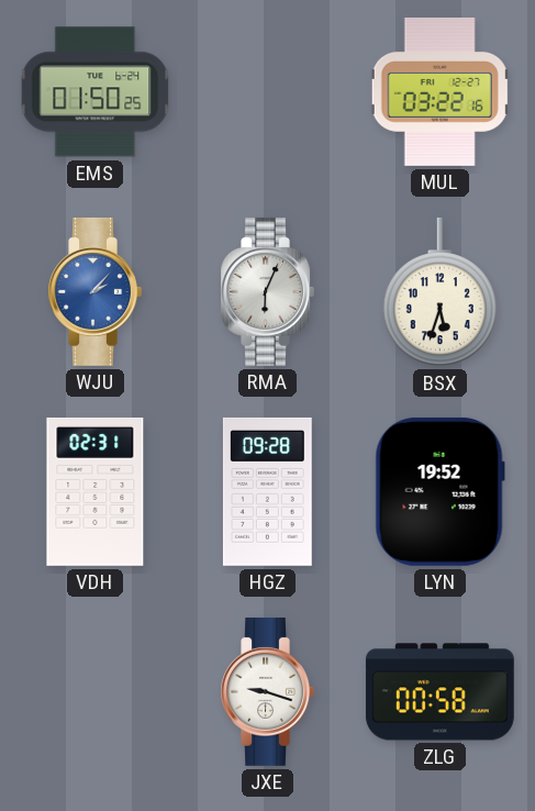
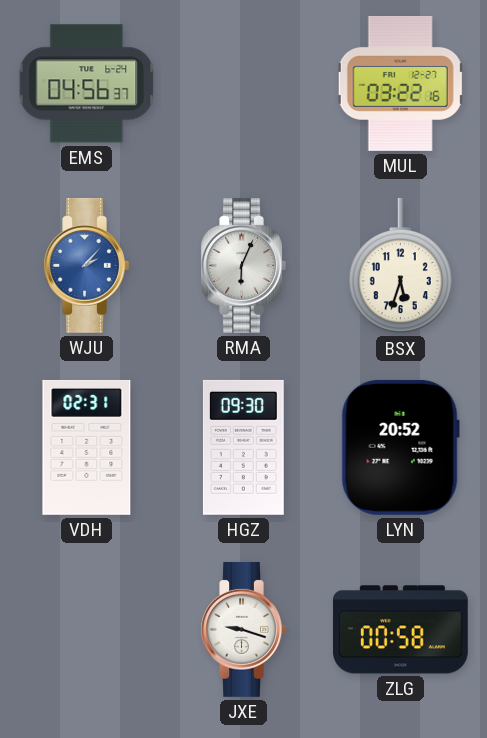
EMS: 01:50 -> 04:56 (87, 84)
HGZ: 09:28 -> 09:30 (243, 447)
LYN: 19:52 -> 20:52 (400, 447)
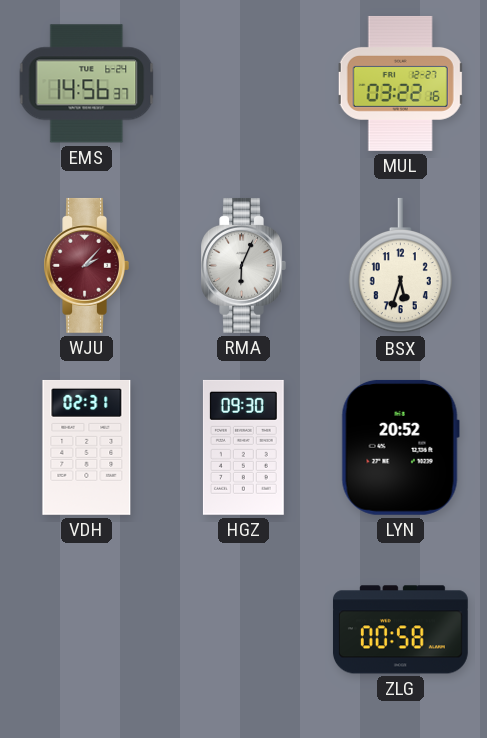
EMS: 04:56 -> 14:56 (87, 84)
WJU dial: blue -> burgundy (86, 265)
JXE: 9:18 -> none (243, 629)
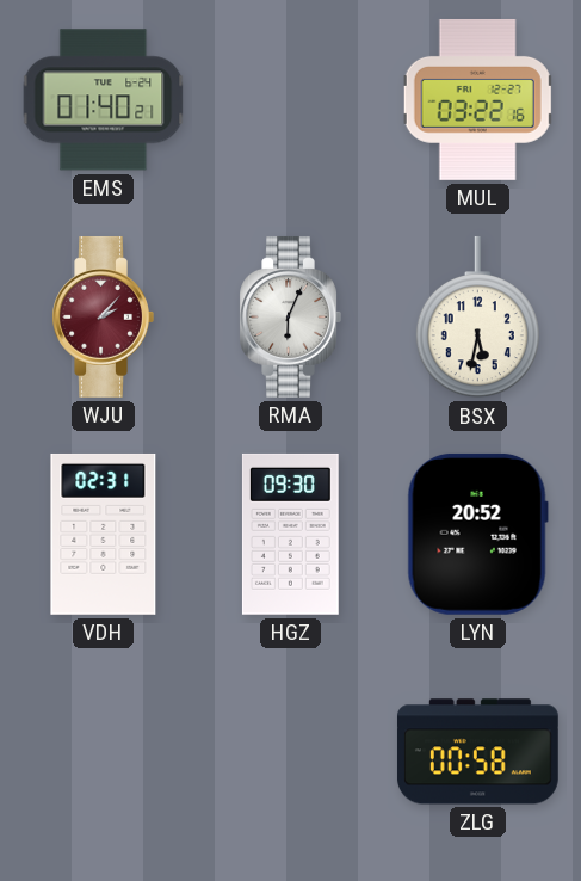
EMS: 14:56 -> 01:40 (104, 100)
BSX: 5:33 -> 5:32 (477, 318)
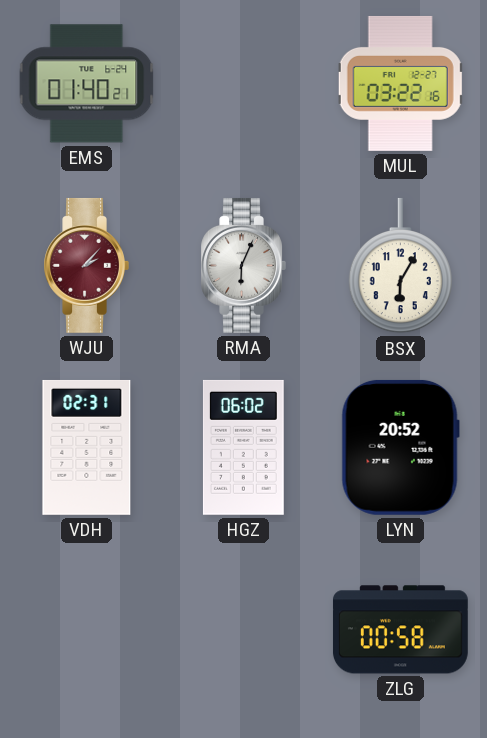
BSX: 5:32 -> 6:05 (400, 266)
HGZ: 09:30 -> 06:02 (243, 447)
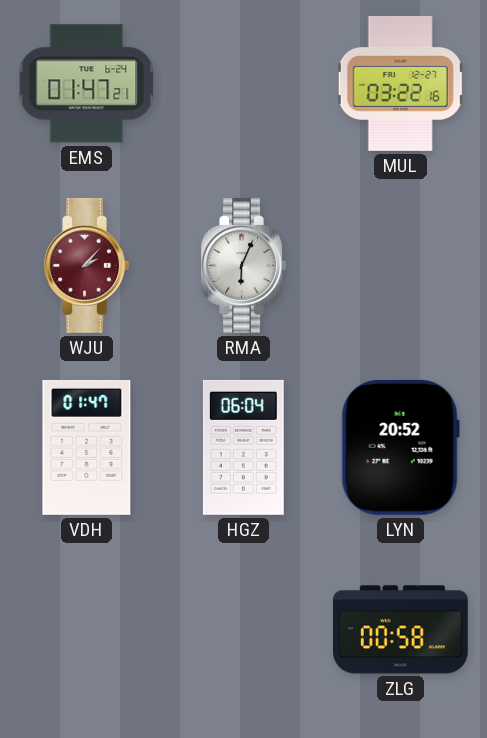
EMS: 01:40 -> 01:47 (87, 84)
BSX: 6:05 -> none (400, 266)
VDH: 02:31 -> 01:47 (87, 447)
HGZ: 06:02 -> 06:04 (243, 447)
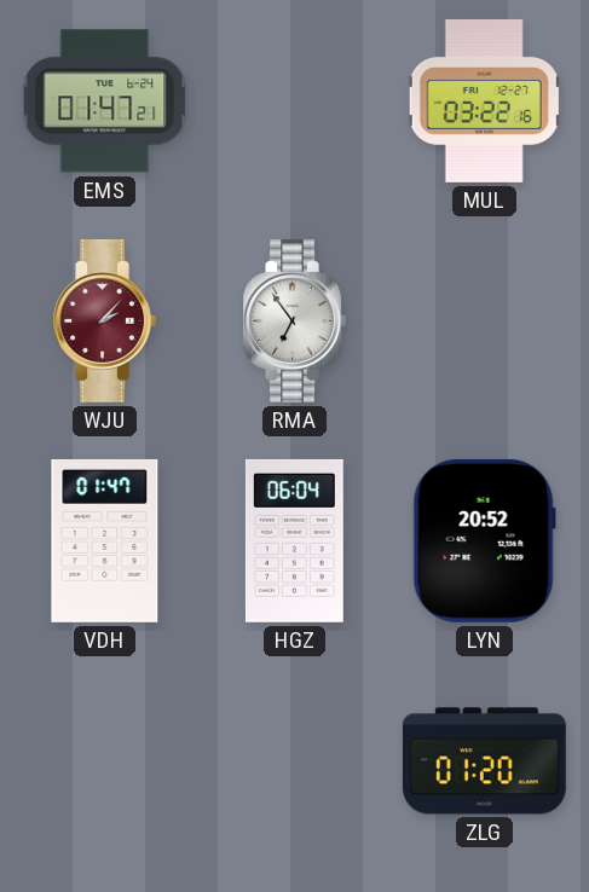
RMA: 6:04 -> 6:54 (294, 320)
ZLG: 00:58 -> 01:20 (484, 761)
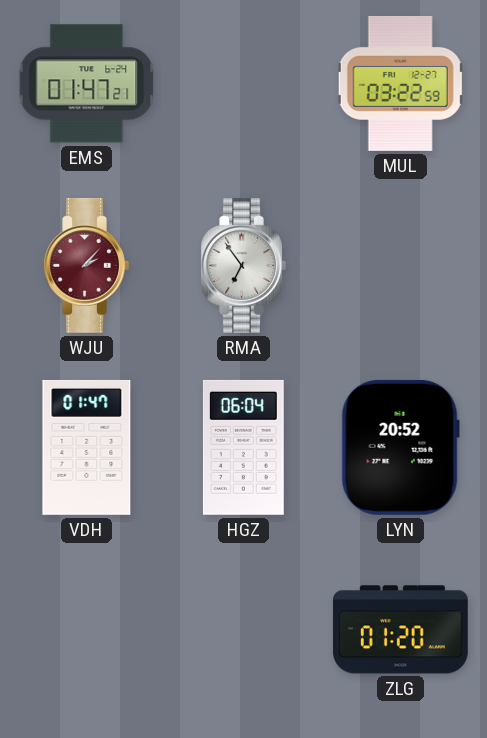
MUL: 03:22:16 -> 03:22:59 (401, 83)
